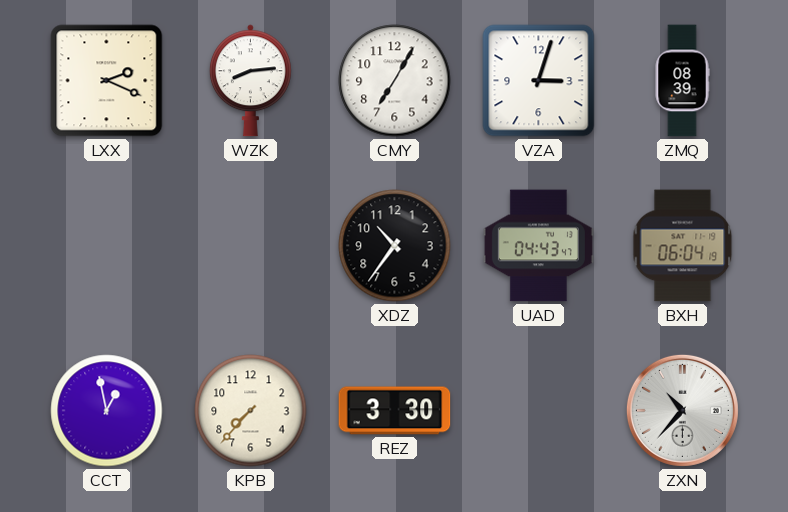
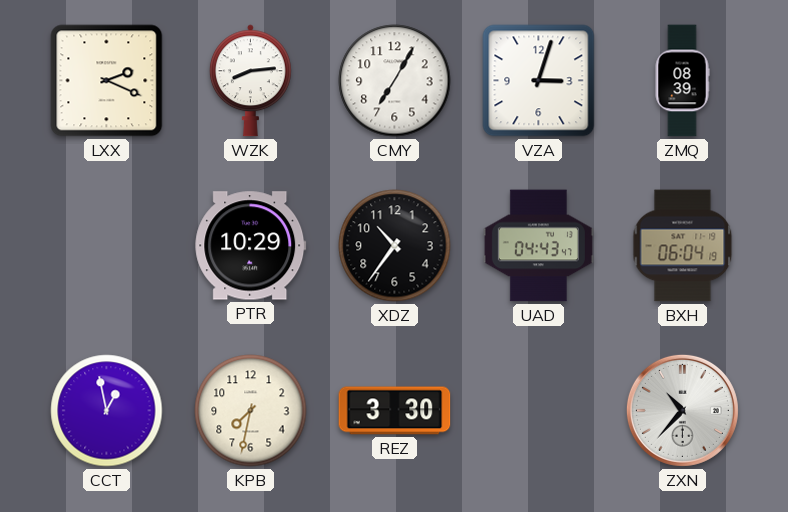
PTR: none -> 10:29 (251, 246)
KPB: 7:37 -> 7:32 (251, 411)
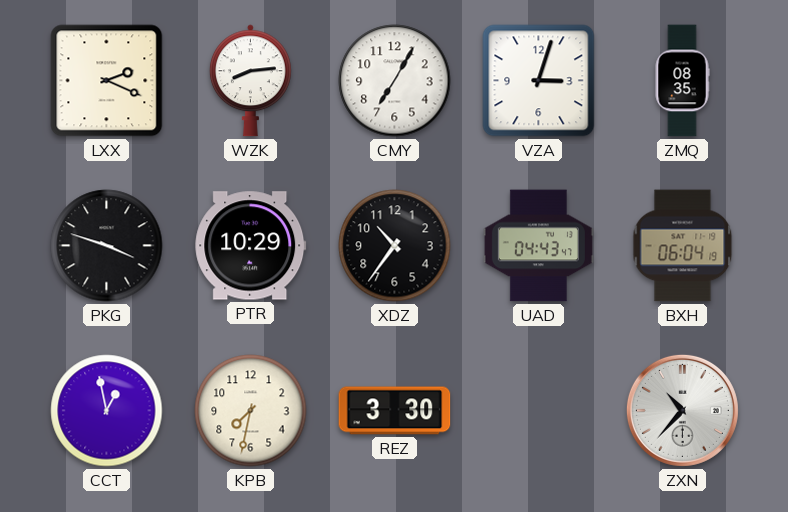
ZMQ: 08:39 -> 08:35 (682, 81)
PKG: none -> 3:48 (107, 246)
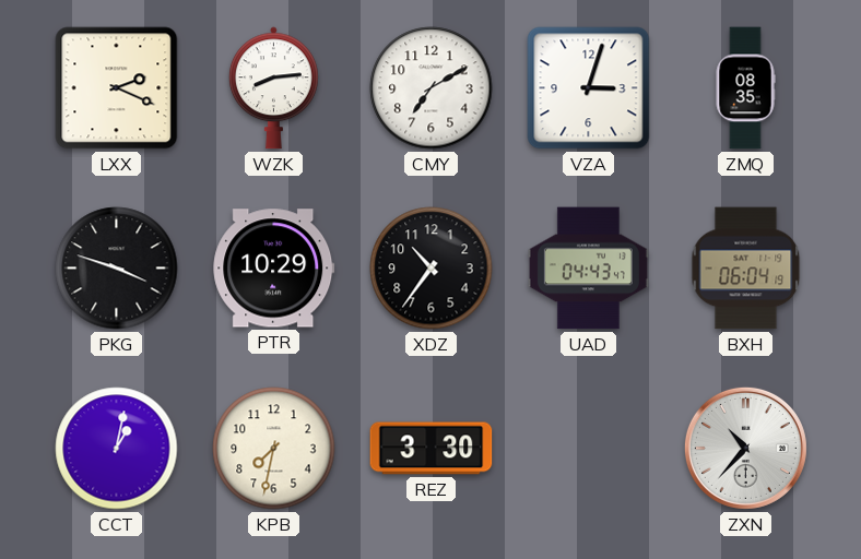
CMY: 7:05 -> 7:10 (432, 88)
CCT: 12:58 -> 1:02 (117, 449)
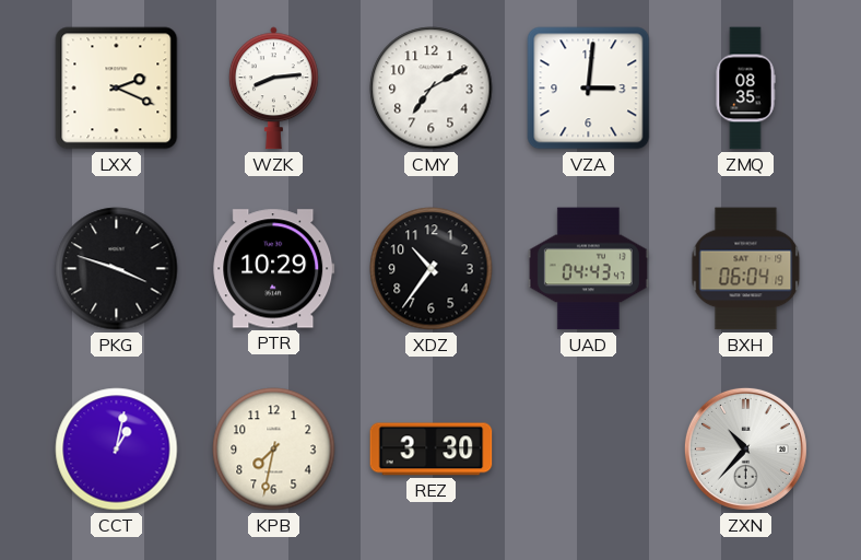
VZA: 3:03 -> 3:01 (589, 89)
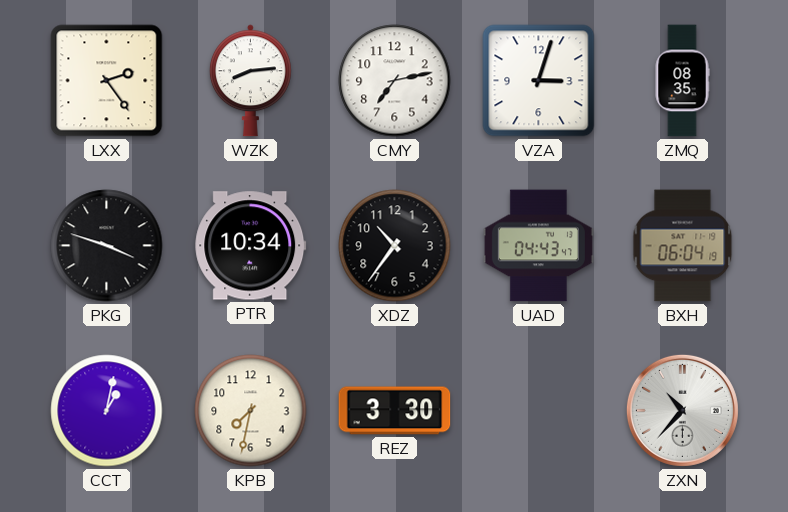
LXX: 2:19 -> 2:24 (107, 81)
CMY: 7:10 -> 7:13 (395, 81)
VZA: 3:01 -> 3:03 (539, 81)
PTR: 10:29 -> 10:34 (251, 246)
